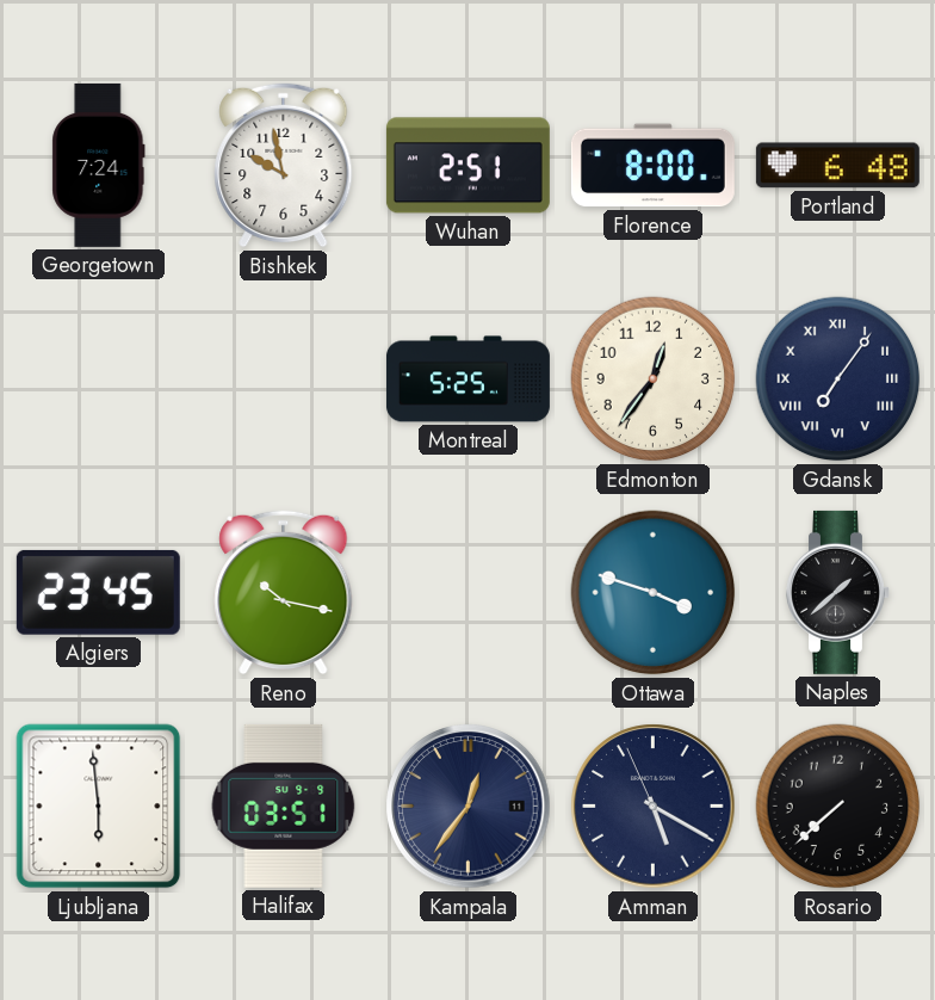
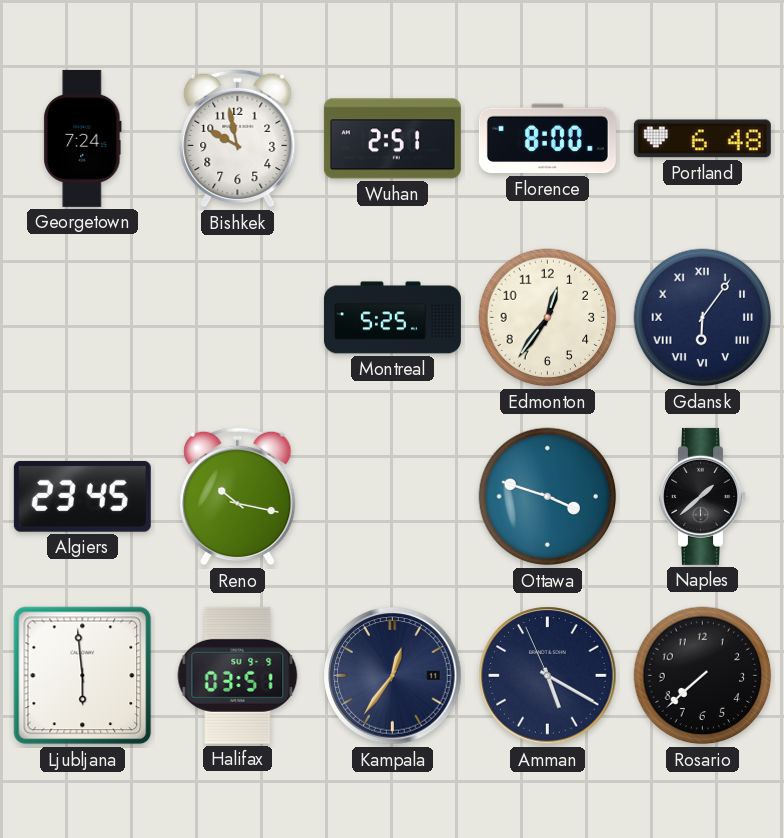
Gdansk: 7:06 -> 6:06 (703, 318)
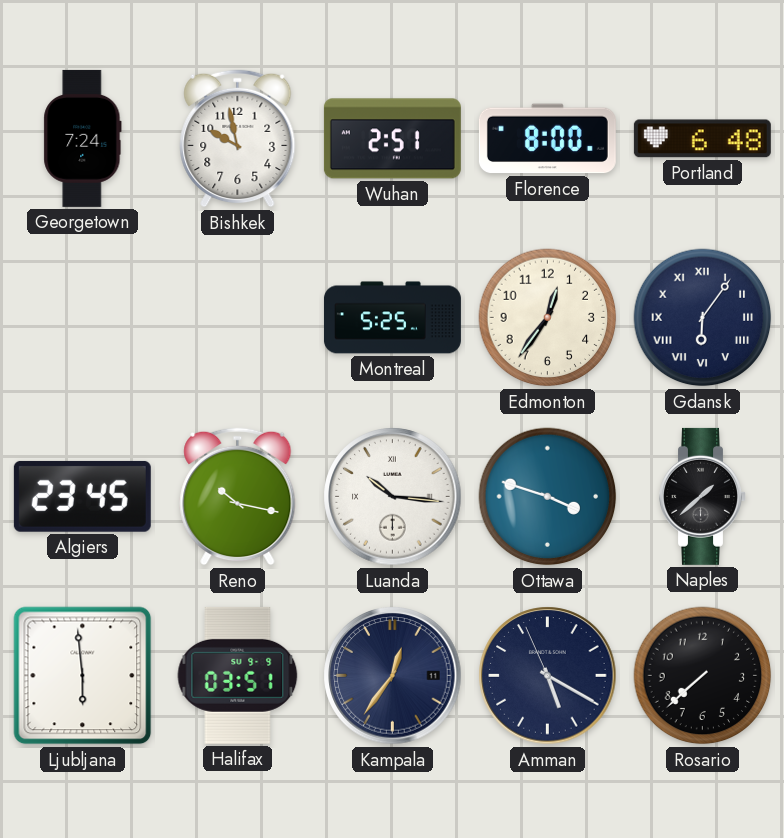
Luanda: none -> 10:16 (393, 497)
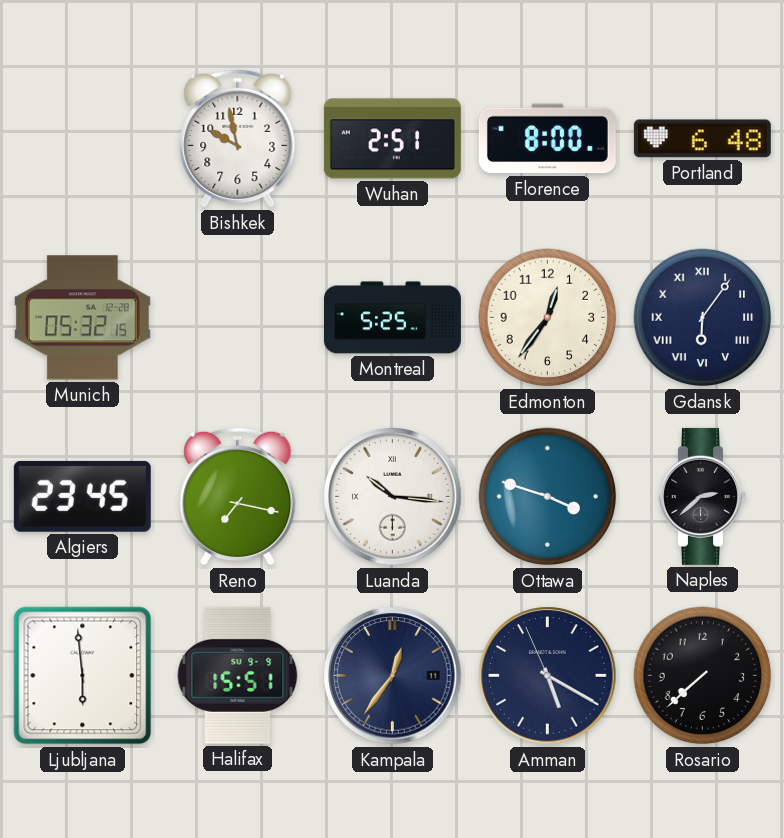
Georgetown: 7:24 -> none (83, 138)
Munich: none -> 05:32 (82, 318)
Reno: 10:17 -> 7:17 (238, 497)
Naples: 1:38 -> 2:38 (703, 496)
Halifax: 03:51 -> 15:51 (238, 675)
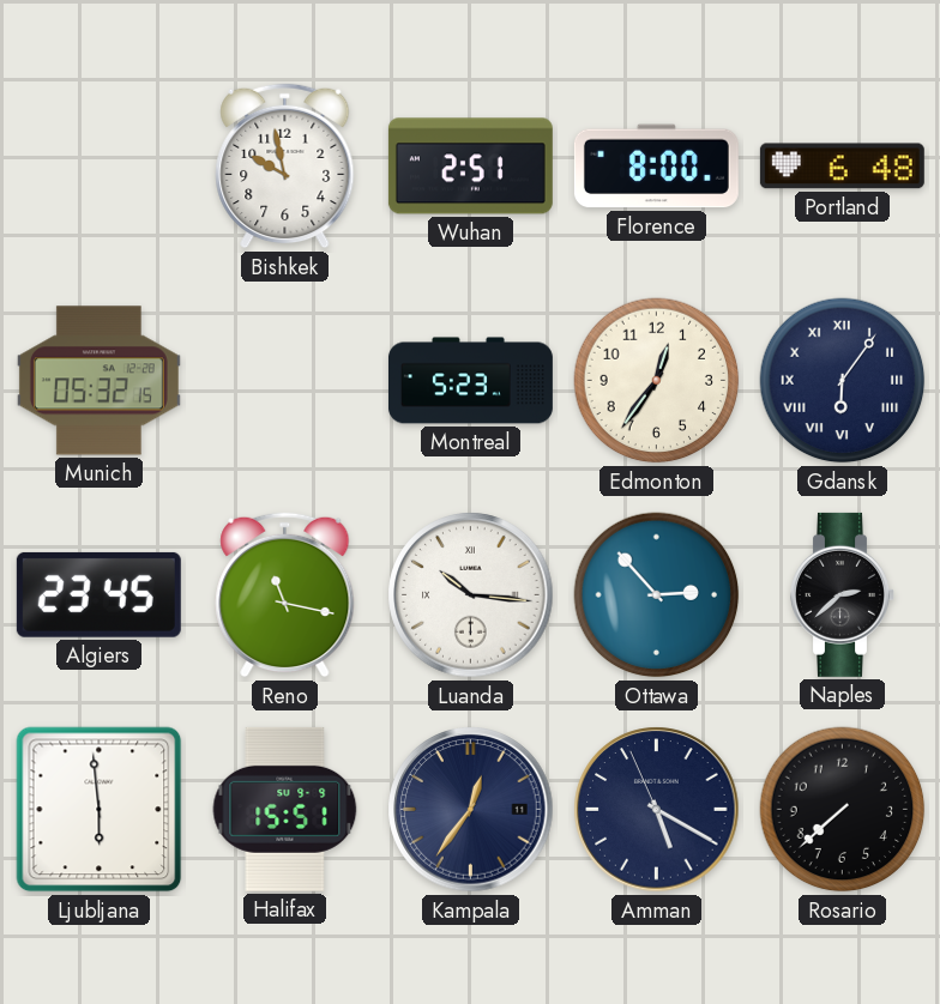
Montreal: 5:25 -> 5:23 (470, 381)
Reno: 7:17 -> 11:17 (285, 595)
Ottawa: 3:48 -> 2:53 (657, 595)
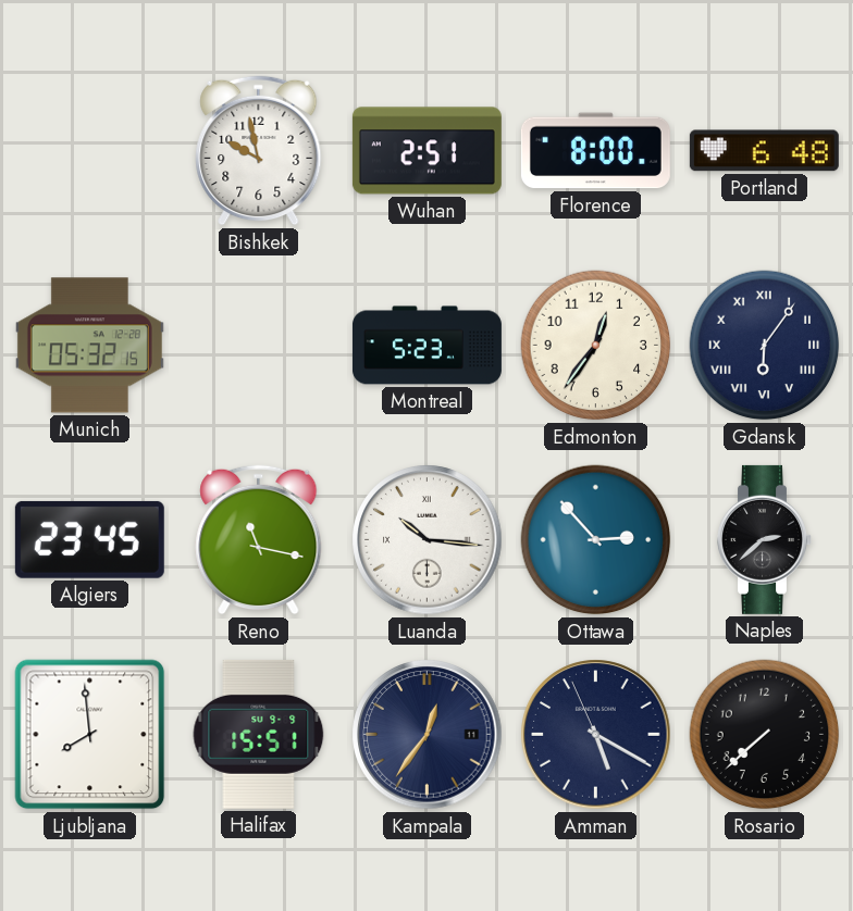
Ljubljana: 5:59 -> 7:59 (90, 735)
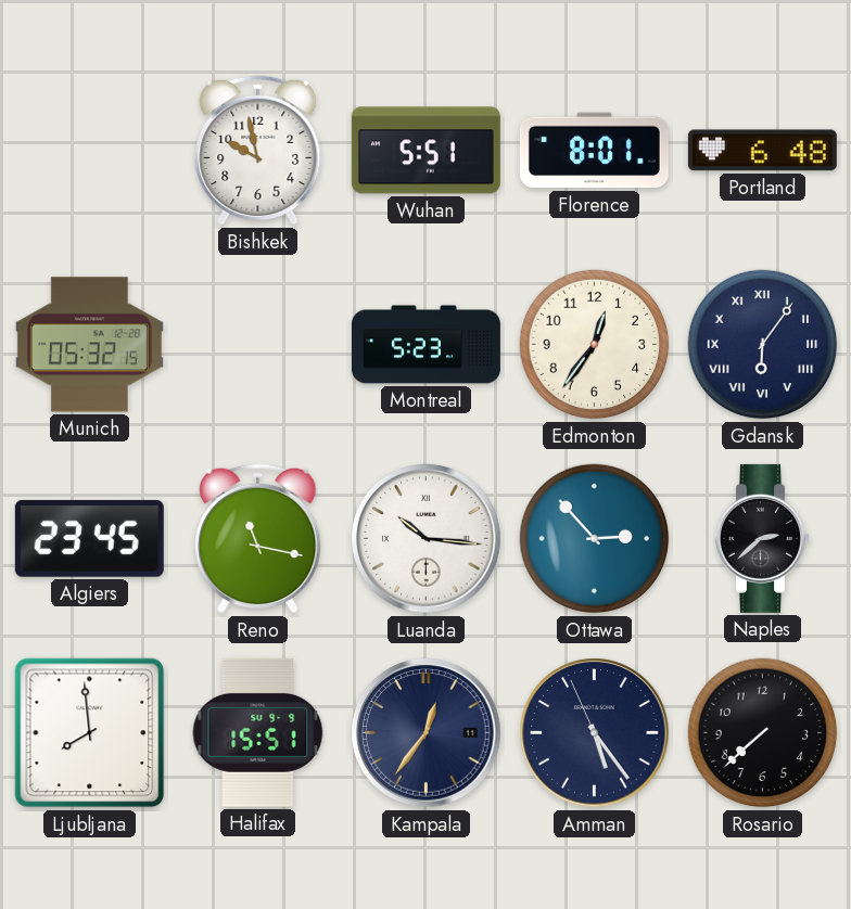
Wuhan: 2:51 -> 5:51 (426, 151)
Florence: 8:00 -> 8:01 (594, 151)
Amman: 5:19 -> 5:23 (595, 733)
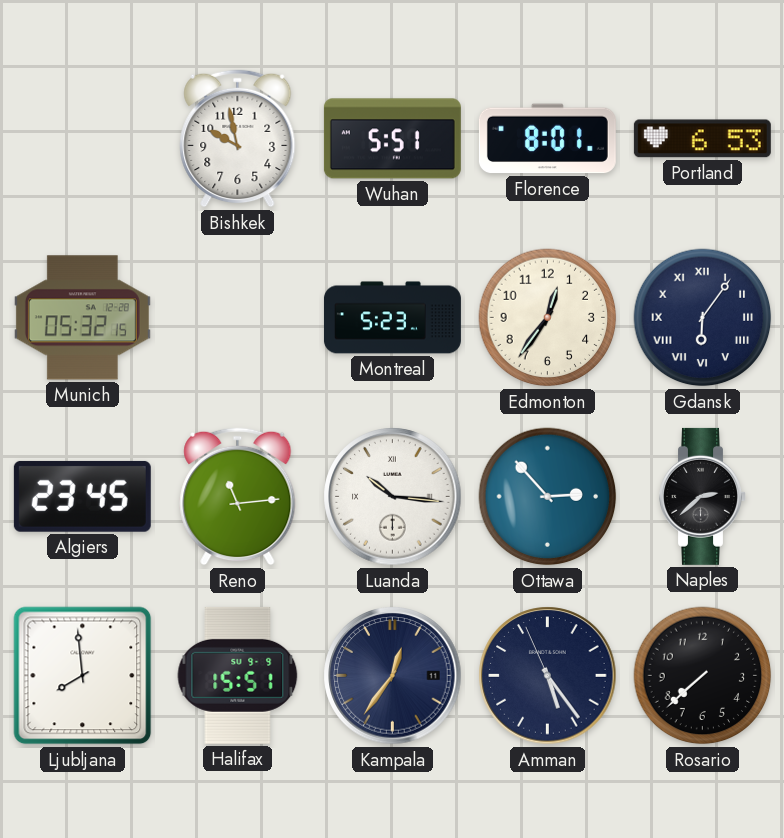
Portland: 6:48 -> 6:53 (702, 139)
Reno: 11:17 -> 11:14 (238, 497)
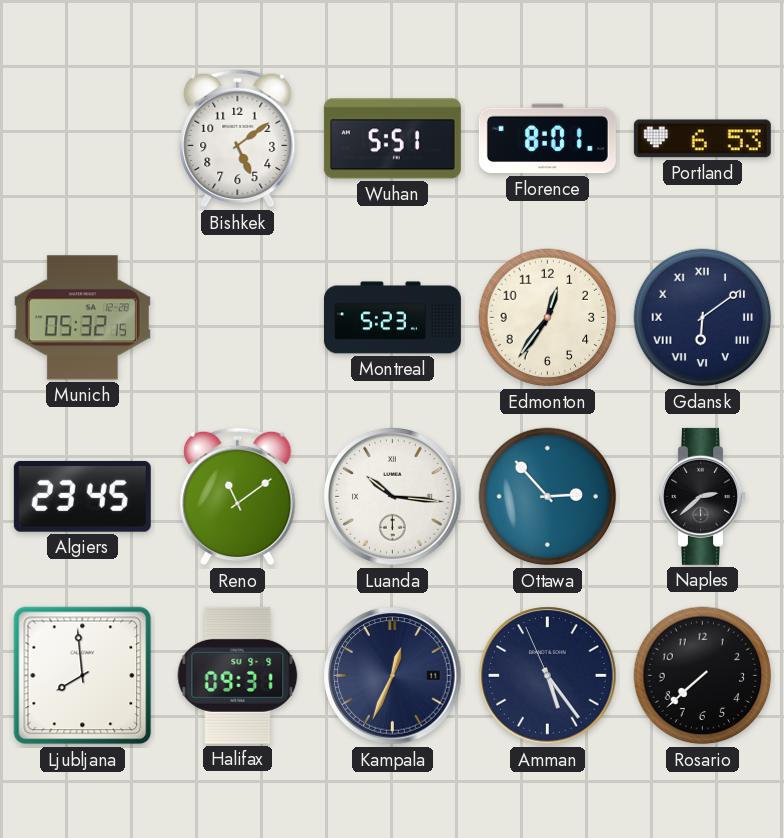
Bishkek: 9:58 -> 5:09 (238, 139)
Gdansk: 6:06 -> 6:09 (703, 318)
Reno: 11:14 -> 11:09 (238, 497)
Halifax: 15:51 -> 09:31 (238, 675)
Kampala: 12:36 -> 12:34 (393, 676)
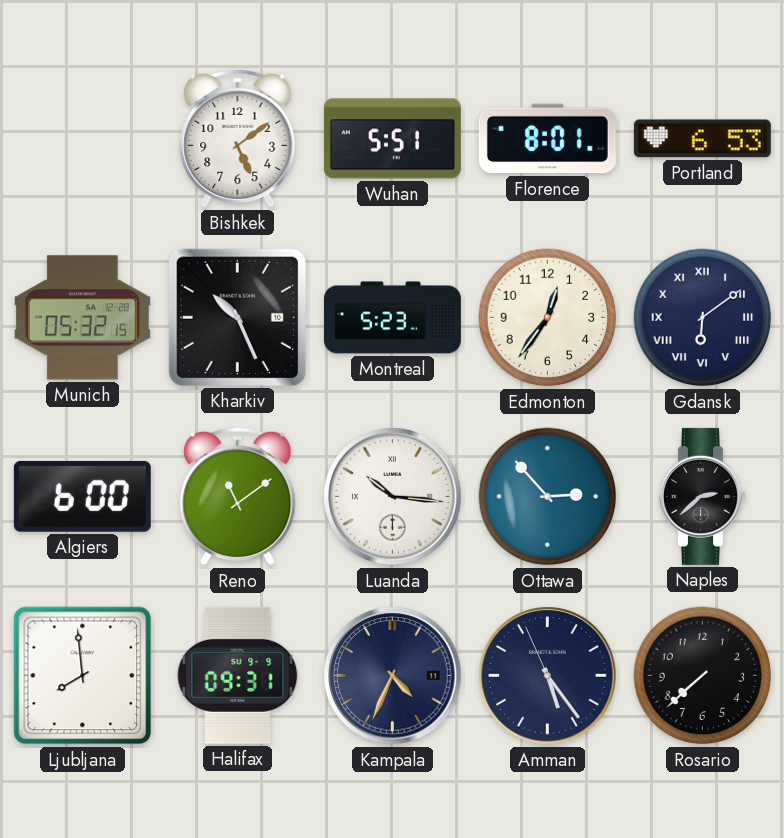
Kharkiv: none -> 10:26 (237, 317)
Algiers: 23:45 -> 6:00 (82, 496)
Kampala: 12:34 -> 4:34 (393, 676)
